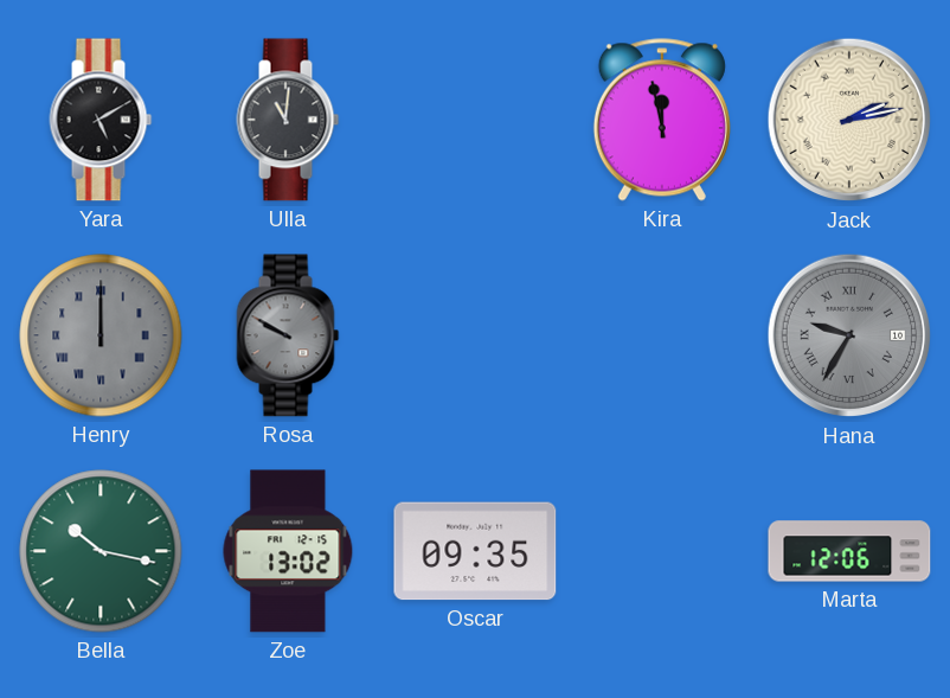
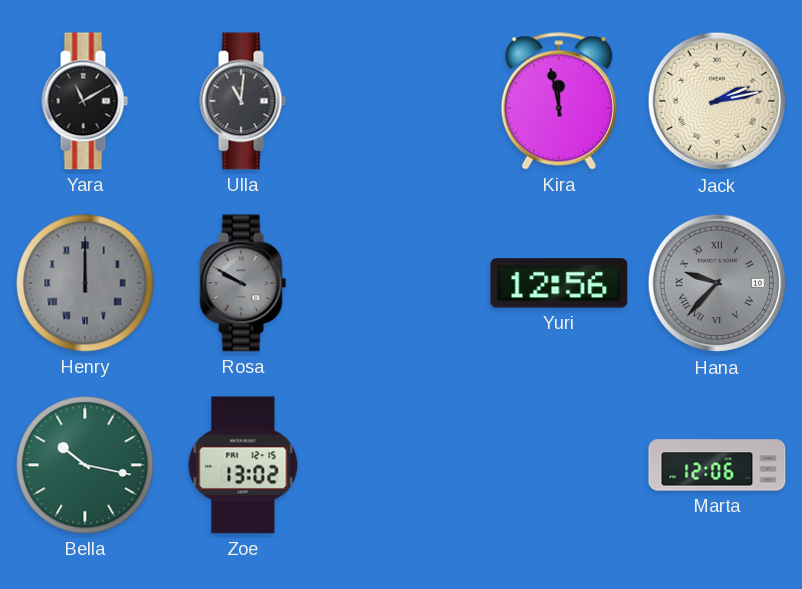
Yara: 5:10 -> 11:10 (85, 101)
Yuri: none -> 12:56 (559, 283)
Hana: 9:35 -> 9:37 (717, 283)
Oscar: 09:35 -> none (475, 551)
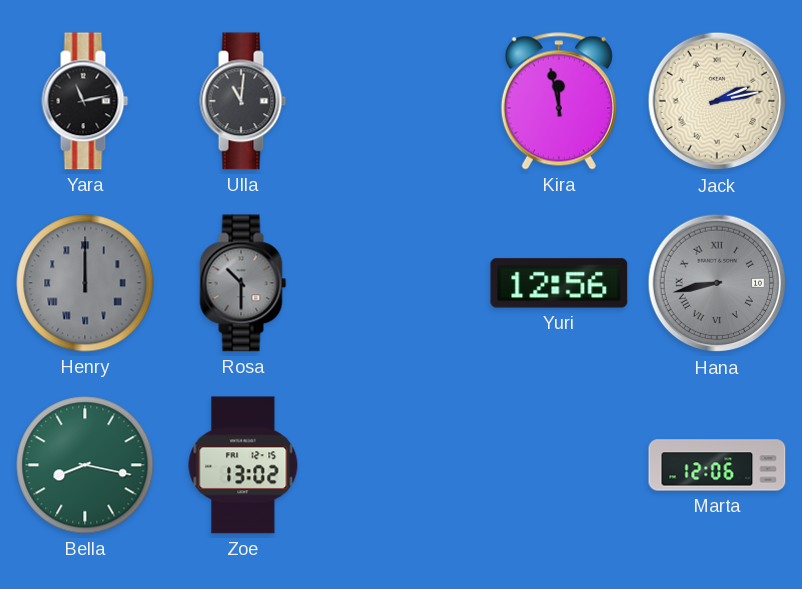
Yara: 11:10 -> 11:13 (85, 101)
Rosa: 9:50 -> 10:30 (243, 283)
Hana: 9:37 -> 8:43 (717, 283)
Bella: 10:17 -> 8:17 (85, 465)
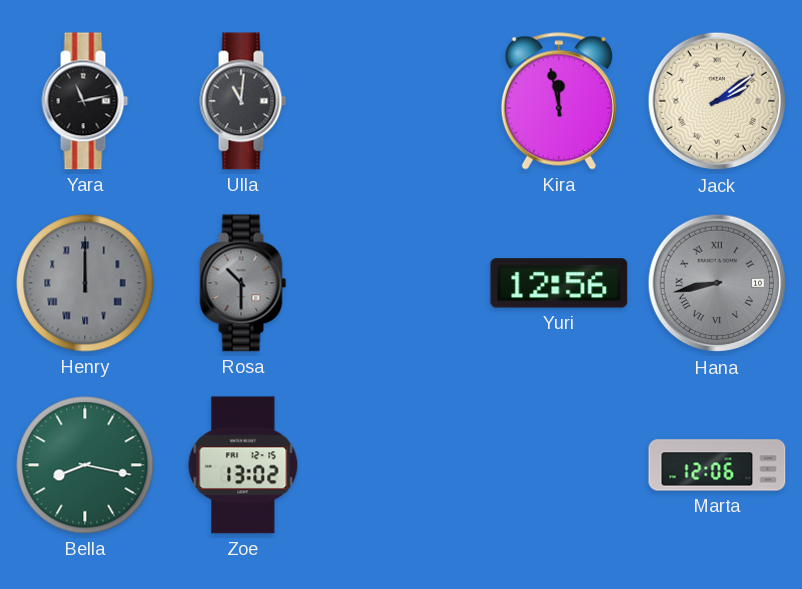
Jack: 2:13 -> 2:09 (717, 101)
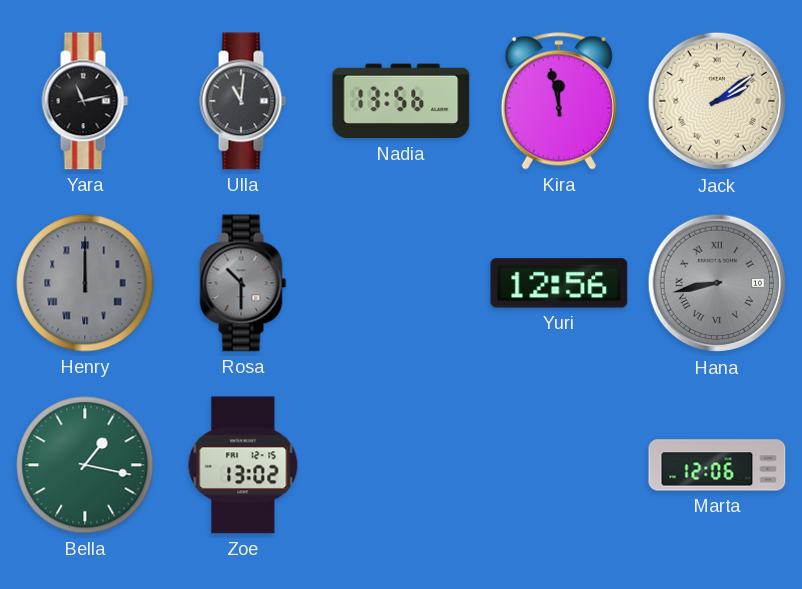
Nadia: none -> 13:56 (401, 101)
Bella: 8:17 -> 1:17 (85, 465)
